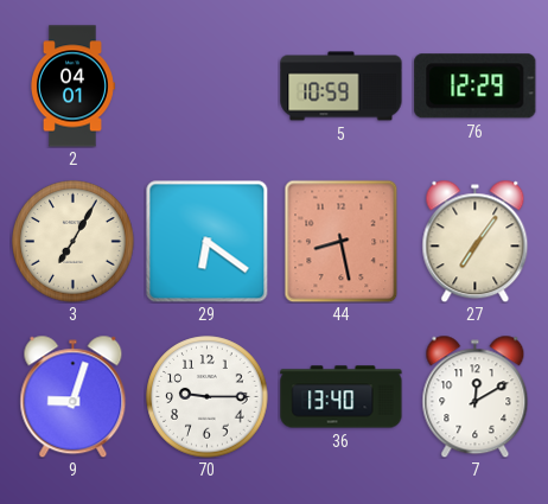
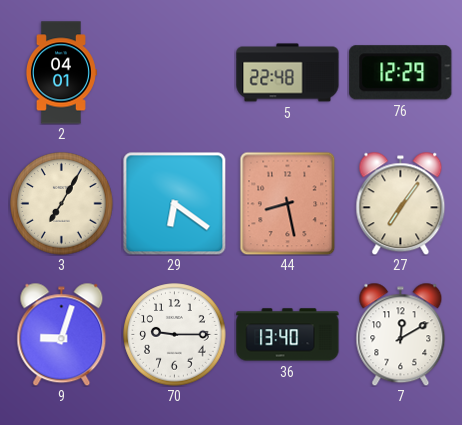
5: 10:59 -> 22:48 (288, 73)
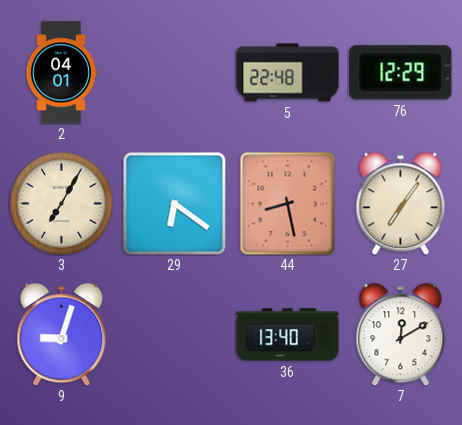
70: 9:15 -> none (175, 335)
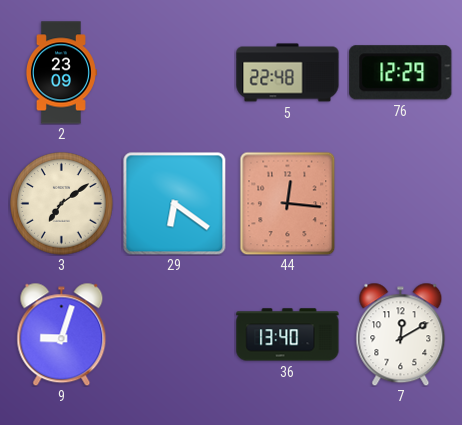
2: 04:01 -> 23:09 (61, 73)
3: 7:05 -> 7:09 (62, 204)
44: 8:28 -> 12:16 (288, 203)
27: 7:06 -> none (401, 203)
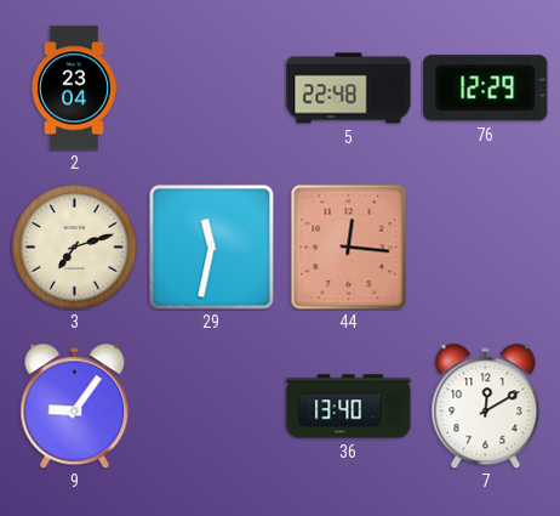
2: 23:09 -> 23:04 (74, 89)
3: 7:09 -> 7:12 (75, 248)
29: 6:21 -> 11:32 (211, 246)
9: 9:03 -> 9:06 (75, 406)
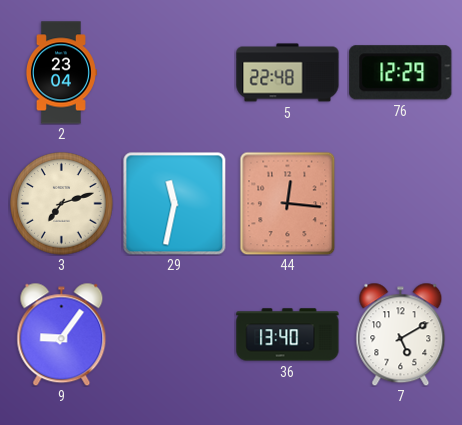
7: 12:10 -> 5:10 (401, 334)
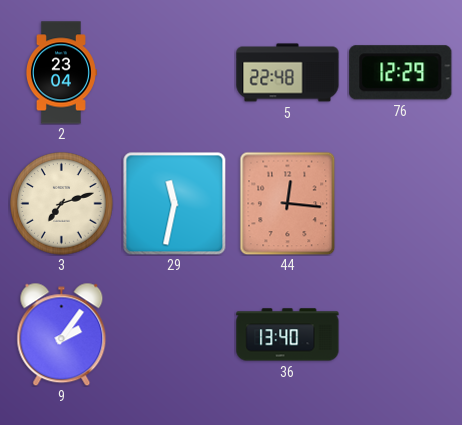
9: 9:06 -> 2:06 (62, 334)
7: 5:10 -> none (401, 334)
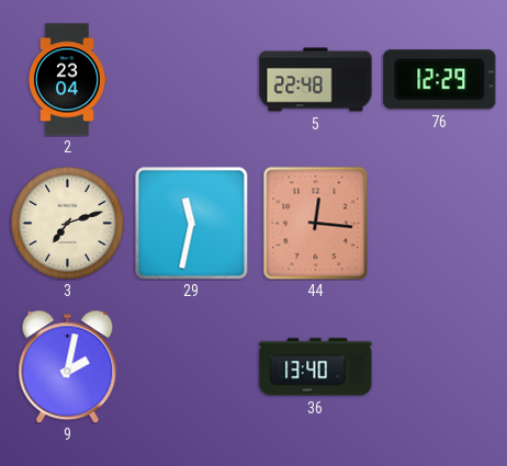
9: 2:06 -> 2:02 (68, 366)
